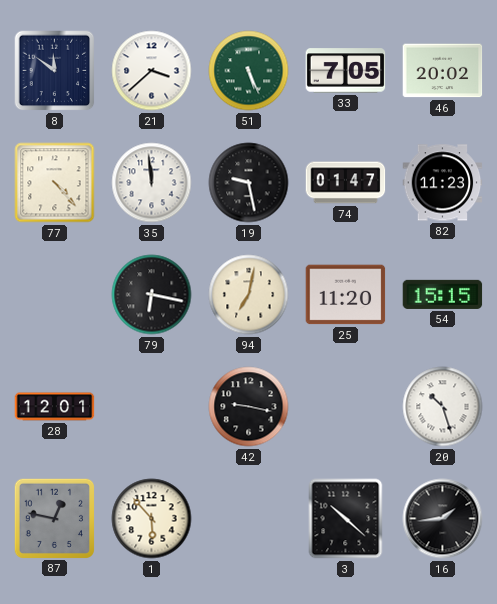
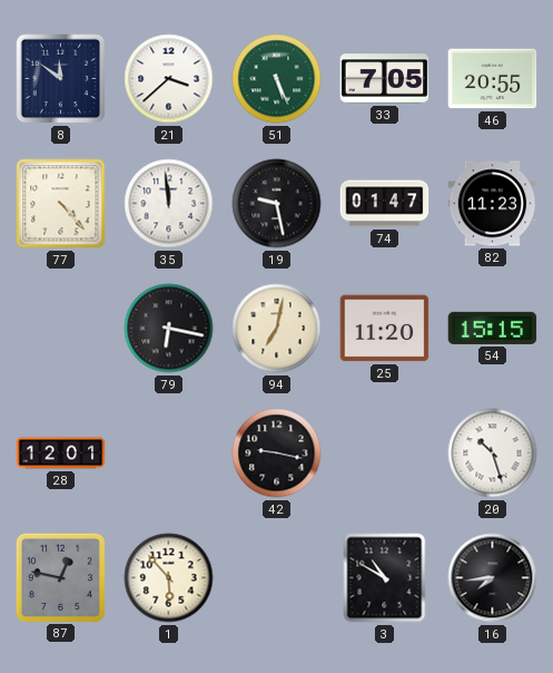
46: 20:02 -> 20:55 (493, 79)
3: 10:22 -> 10:50 (385, 578)
16: 1:44 -> 7:44 (493, 578)
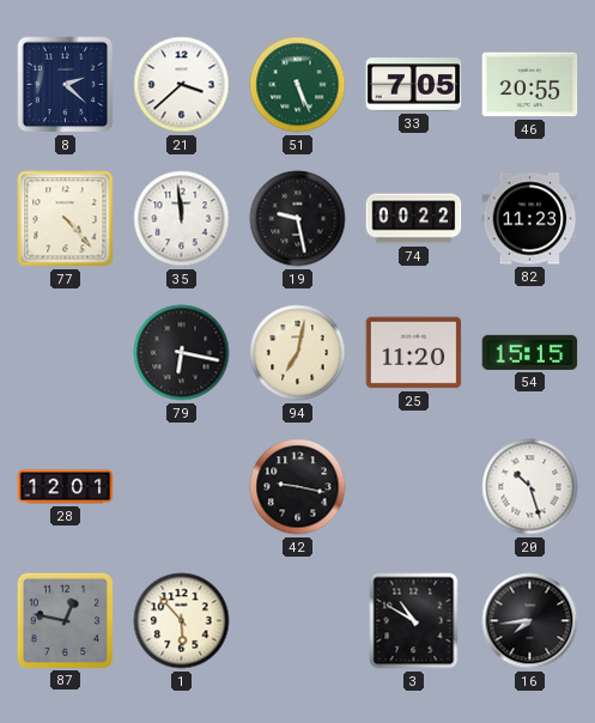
8: 11:51 -> 2:22 (66, 85)
74: 01:47 -> 00:22 (414, 219)
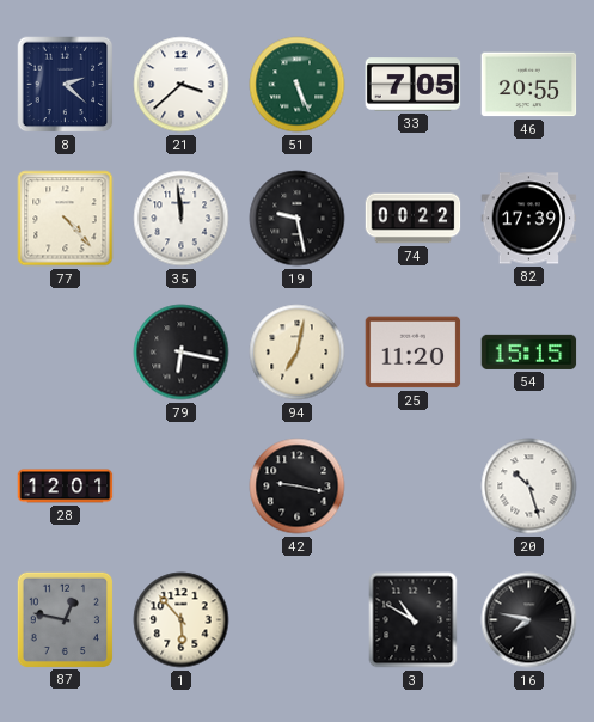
82: 11:23 -> 17:39 (529, 219)
16: 7:44 -> 7:47 (529, 620)
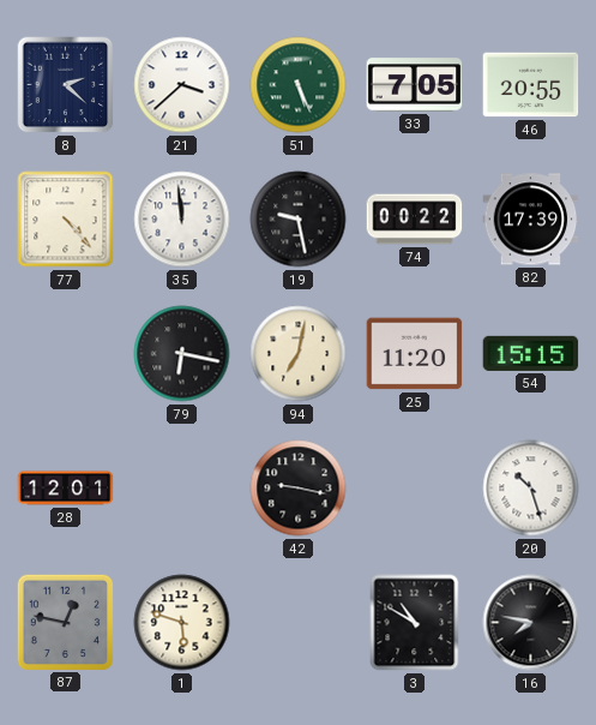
1: 5:53 -> 5:48 (182, 623)
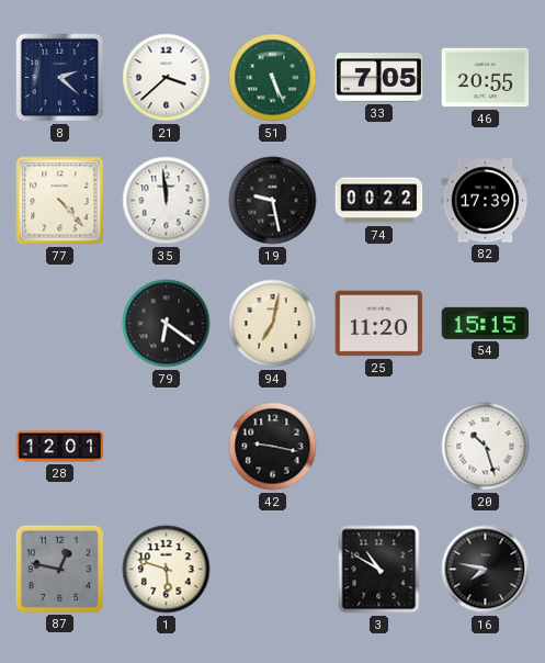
79: 6:17 -> 6:21 (167, 324)
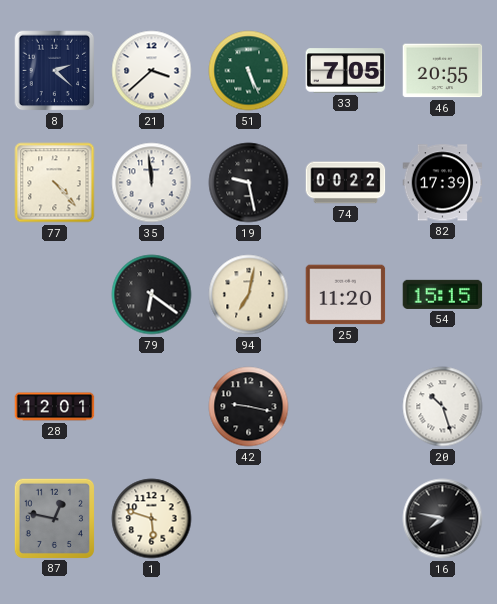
3: 10:50 -> none (379, 570)
